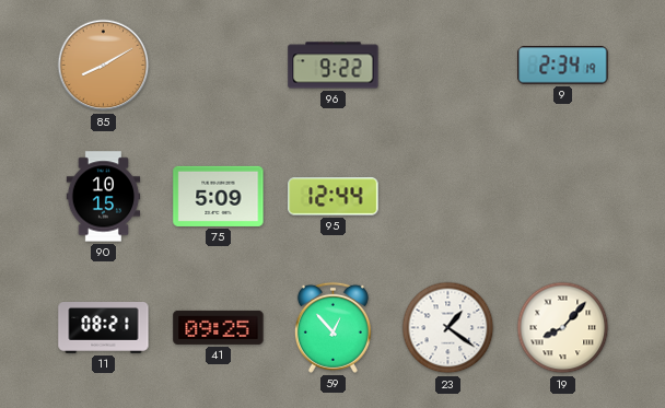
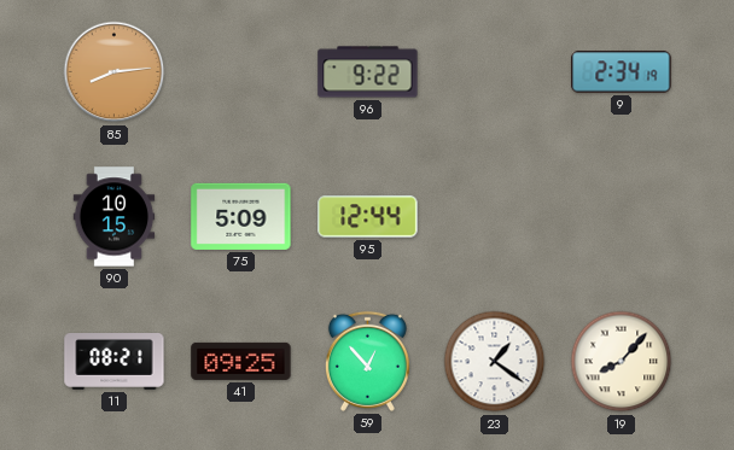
85: 8:10 -> 8:14 (115, 72)
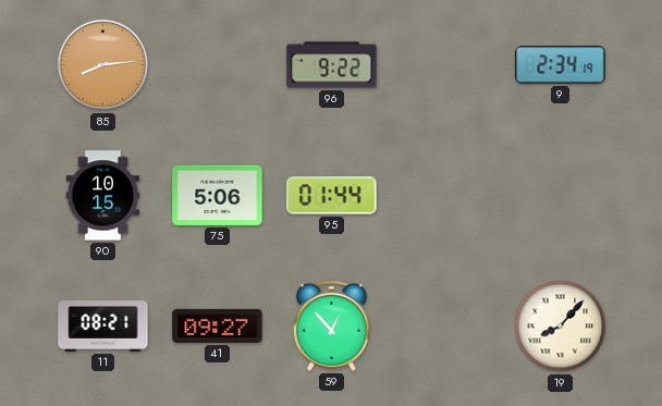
75: 5:09 -> 5:06 (218, 195)
95: 12:44 -> 01:44 (332, 196)
41: 09:25 -> 09:27 (218, 325)
23: 1:21 -> none (495, 362)
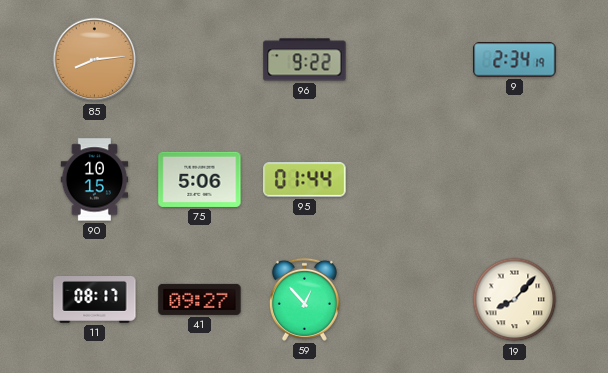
11: 08:21 -> 08:17 (95, 300)
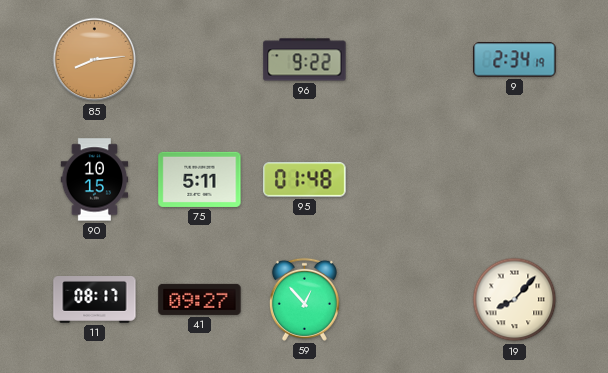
75: 5:06 -> 5:11 (200, 179)
95: 01:44 -> 01:48 (305, 180)
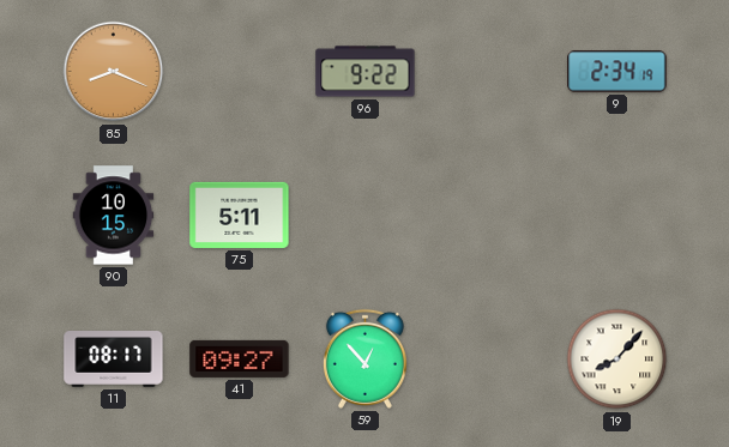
85: 8:14 -> 8:19 (114, 72)
95: 01:48 -> none (305, 180)
